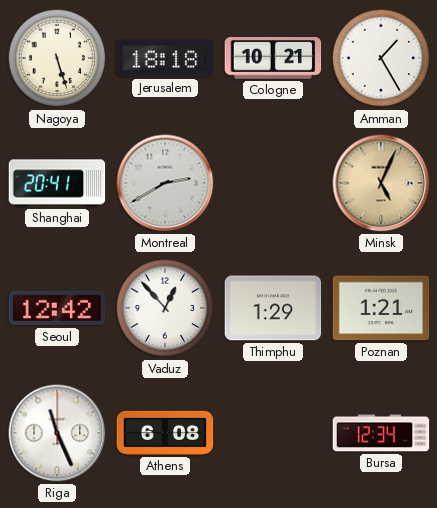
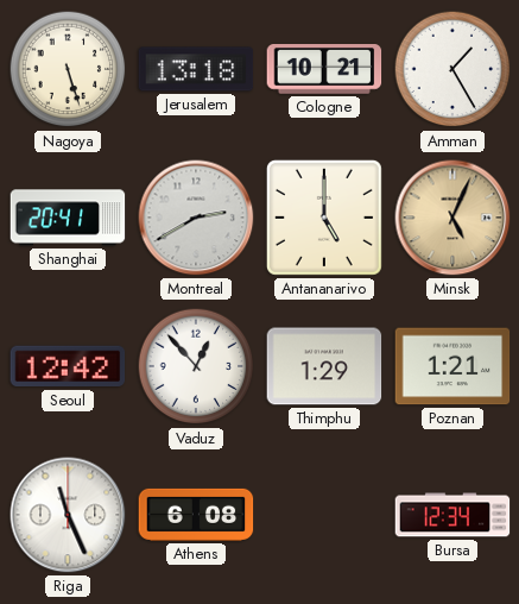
Jerusalem: 18:18 -> 13:18 (196, 69)
Antananarivo: none -> 5:00 (324, 218)
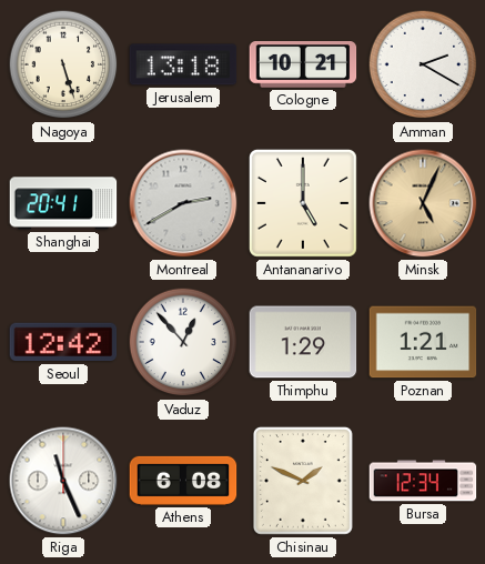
Amman: 1:25 -> 2:20 (423, 64)
Chisinau: none -> 1:49 (303, 481)
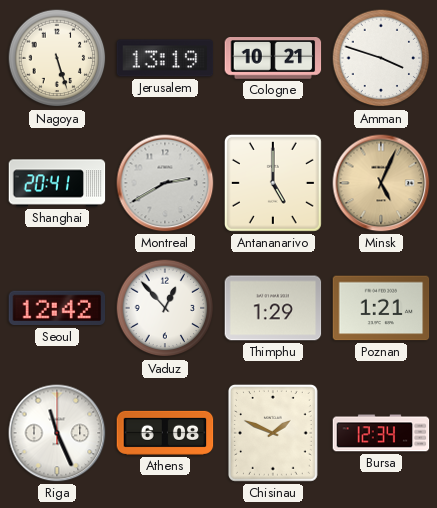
Jerusalem: 13:18 -> 13:19 (165, 58)
Amman: 2:20 -> 3:48 (381, 58)
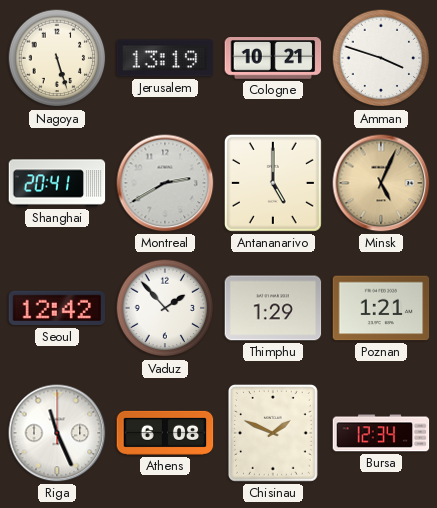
Vaduz: 12:53 -> 1:53 (165, 308)
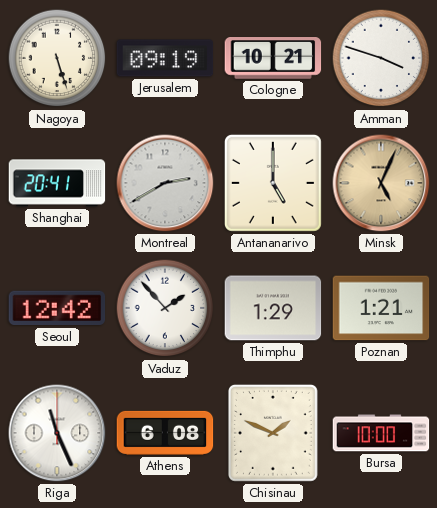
Jerusalem: 13:19 -> 09:19 (165, 58)
Bursa: 12:34 -> 10:00 (381, 433)
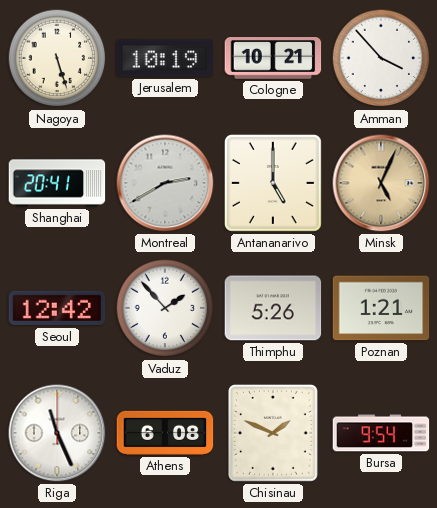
Jerusalem: 09:19 -> 10:19 (165, 58)
Amman: 3:48 -> 3:53 (381, 58)
Thimphu: 1:29 -> 5:26 (273, 308)
Bursa: 10:00 -> 9:54 (381, 433)
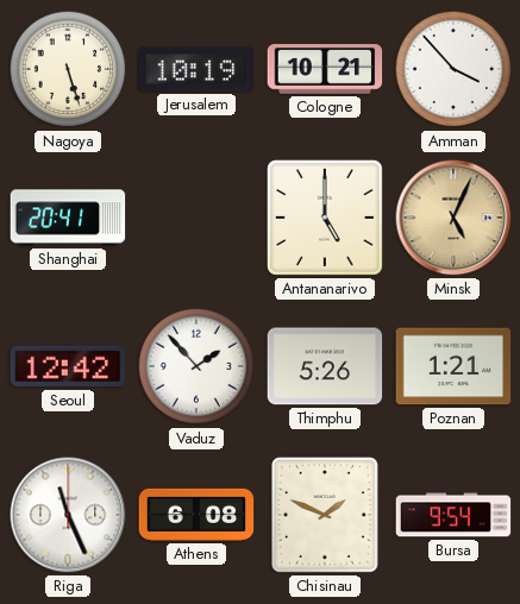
Montreal: 2:40 -> none (165, 183)
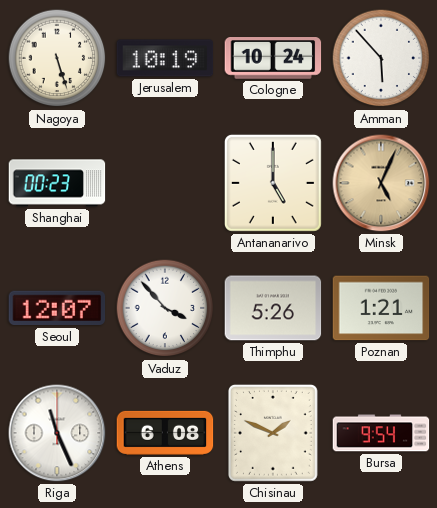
Cologne: 10:21 -> 10:24 (273, 59)
Amman: 3:53 -> 5:53 (381, 58)
Shanghai: 20:41 -> 00:23 (57, 183)
Seoul: 12:42 -> 12:07 (57, 308)
Vaduz: 1:53 -> 3:53 (165, 308)
